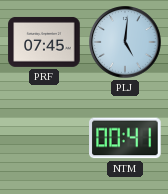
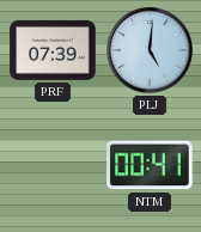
PRF: 07:45 -> 07:39 (53, 50)
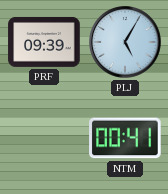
PRF: 07:39 -> 09:39 (44, 42)
PLJ: 5:01 -> 5:05 (125, 42)
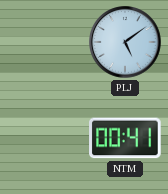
PRF: 09:39 -> none (44, 42)
PLJ: 5:05 -> 5:09 (125, 42)
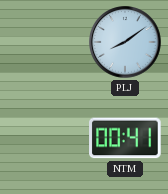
PLJ: 5:09 -> 8:09 (125, 42)
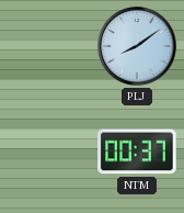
NTM: 00:41 -> 00:37 (137, 152)
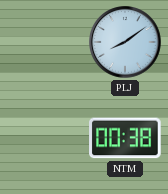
NTM: 00:37 -> 00:38 (125, 138)
